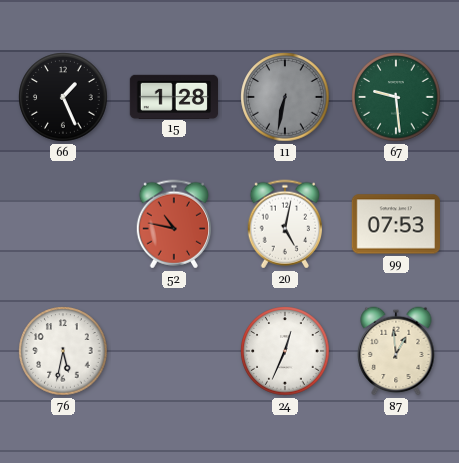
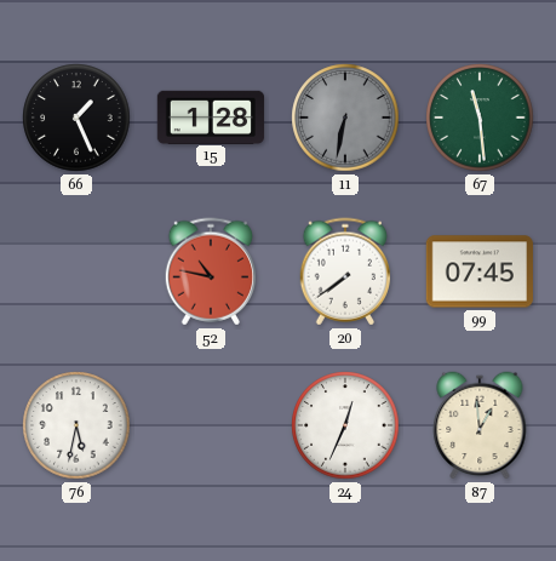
67: 9:29 -> 11:29 (480, 118)
20: 5:02 -> 7:39 (344, 271)
99: 07:53 -> 07:45 (478, 271)
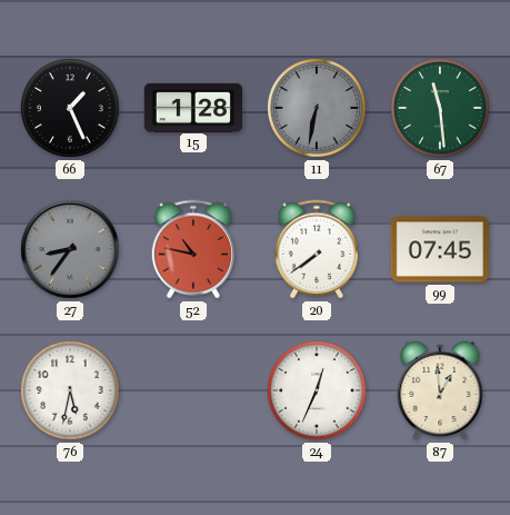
27: none -> 8:36 (70, 249)
